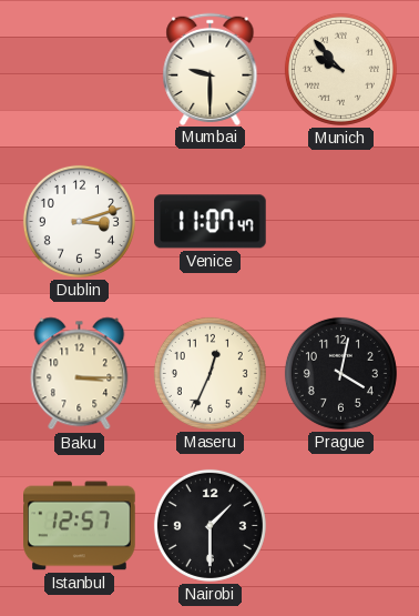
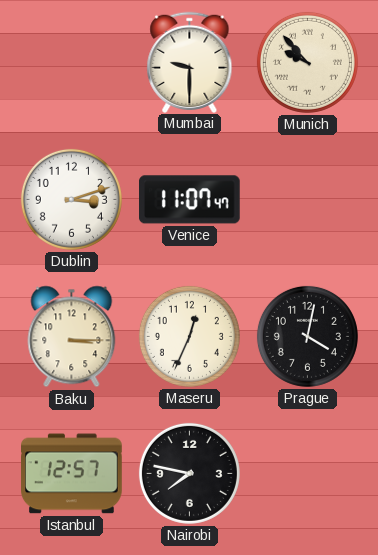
Nairobi: 1:30 -> 7:47 (189, 473)
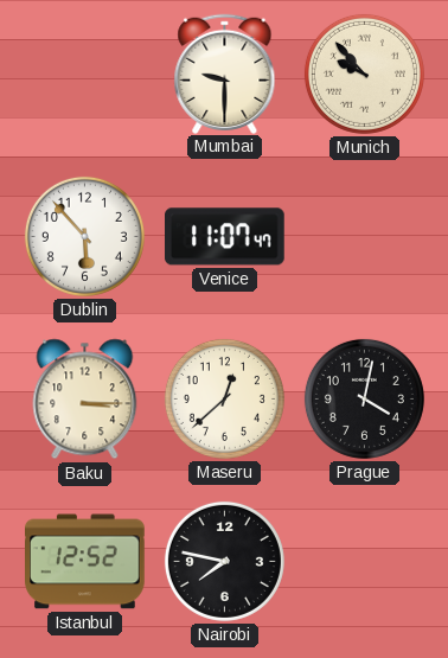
Dublin: 3:12 -> 5:53 (84, 236)
Maseru: 12:34 -> 12:38 (224, 398)
Istanbul: 12:57 -> 12:52 (85, 562)
